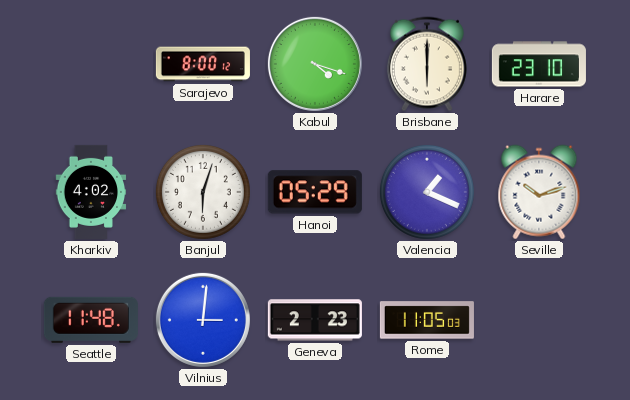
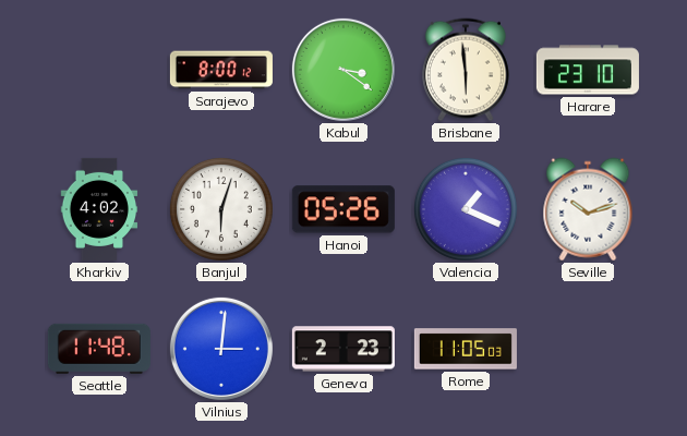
Kabul: 4:18 -> 3:21 (343, 70)
Brisbane: 6:00 -> 5:59 (466, 70)
Hanoi: 05:29 -> 05:26 (343, 209)
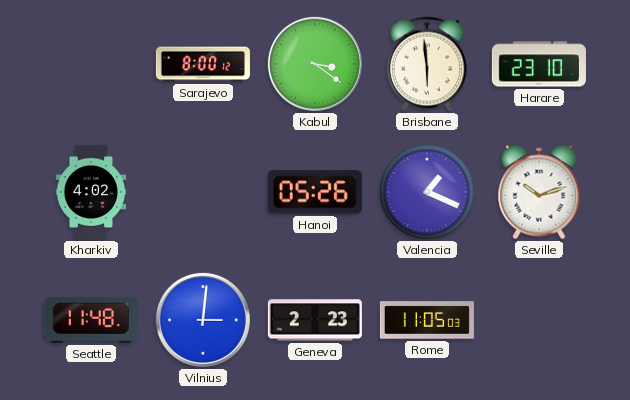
Banjul: 6:03 -> none (221, 209)
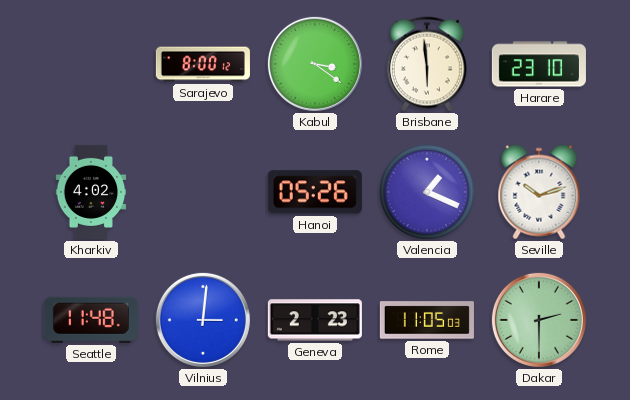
Dakar: none -> 2:30 (539, 320)
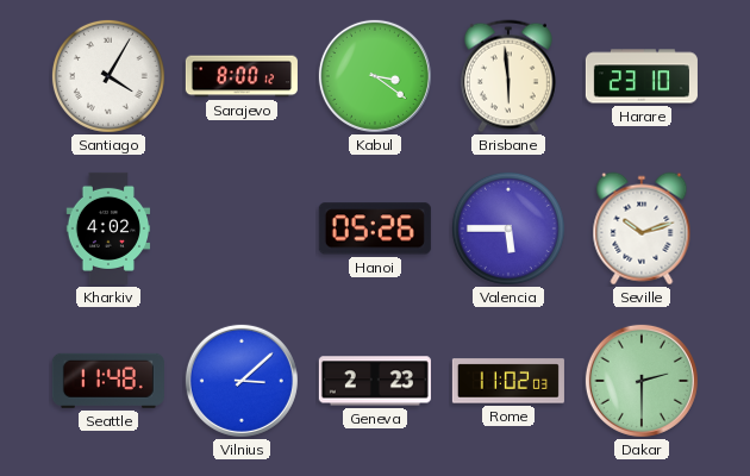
Santiago: none -> 4:05 (108, 76)
Valencia: 1:19 -> 5:45 (508, 228)
Vilnius: 3:01 -> 3:08 (242, 381)
Rome: 11:05 -> 11:02 (508, 381)
